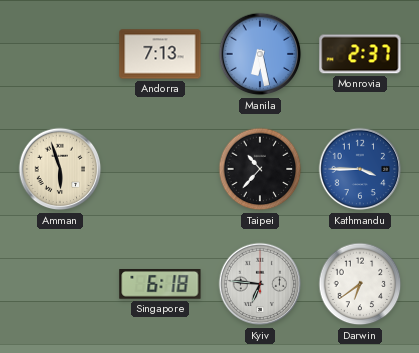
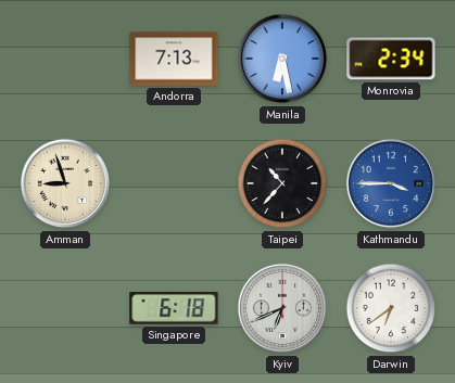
Monrovia: 2:37 -> 2:34 (391, 59)
Amman: 5:57 -> 8:57 (65, 183)
Kyiv: 6:46 -> 6:41 (282, 308)
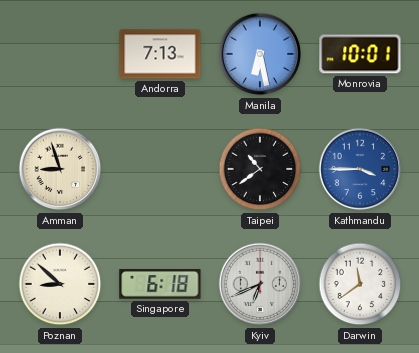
Monrovia: 2:34 -> 10:01 (360, 54)
Taipei: 10:37 -> 10:39 (260, 169)
Poznan: none -> 8:52 (60, 284)
Darwin: 6:39 -> 11:39 (360, 284)
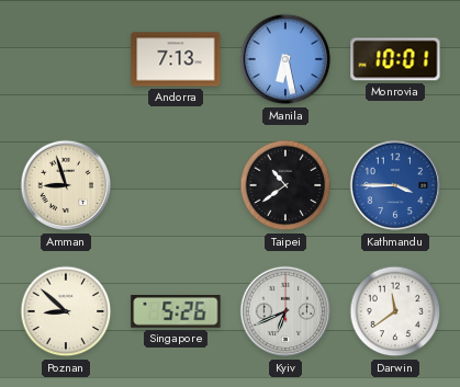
Singapore: 6:18 -> 5:26 (176, 312)
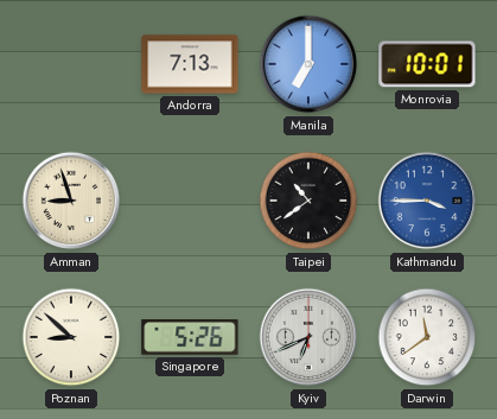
Manila: 6:28 -> 7:00 (308, 64)
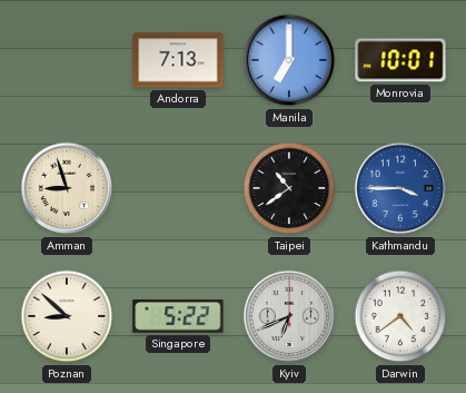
Singapore: 5:26 -> 5:22 (178, 317)
Darwin: 11:39 -> 4:39 (400, 316)
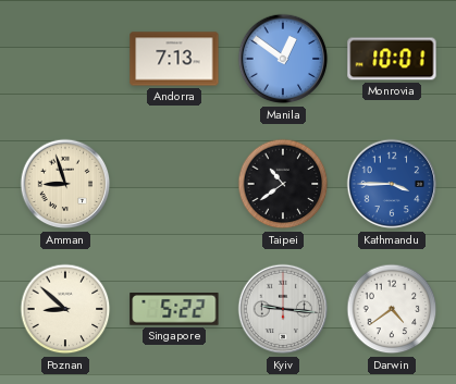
Manila: 7:00 -> 12:51 (283, 59)
Kyiv: 6:41 -> 9:16 (283, 309)
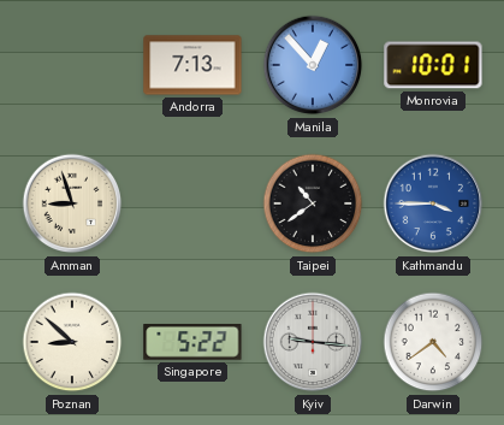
Manila: 12:51 -> 12:53 (313, 65)
